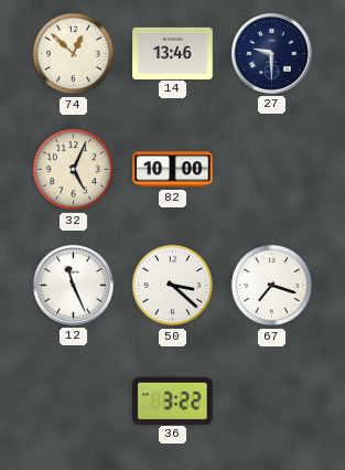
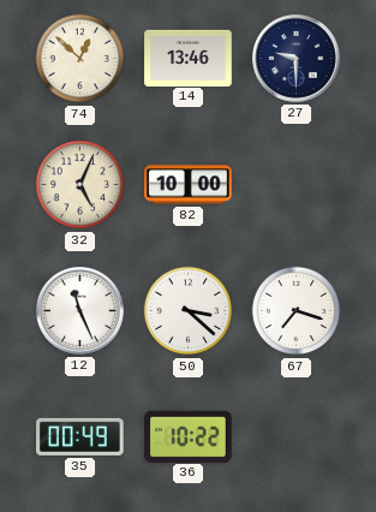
35: none -> 00:49 (80, 436)
36: 3:22 -> 10:22 (189, 436)
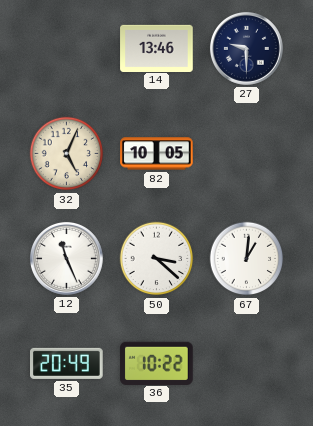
74: 12:52 -> none (80, 59)
82: 10:00 -> 10:05 (157, 154)
67: 7:18 -> 1:01 (247, 259)
35: 00:49 -> 20:49 (67, 363)
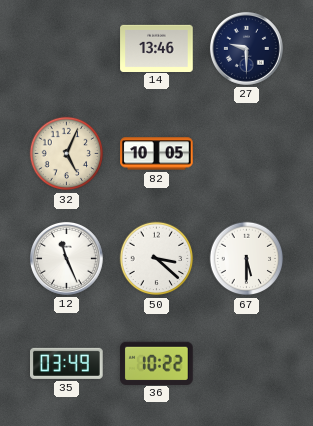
67: 1:01 -> 5:30 (247, 259)
35: 20:49 -> 03:49 (67, 363)
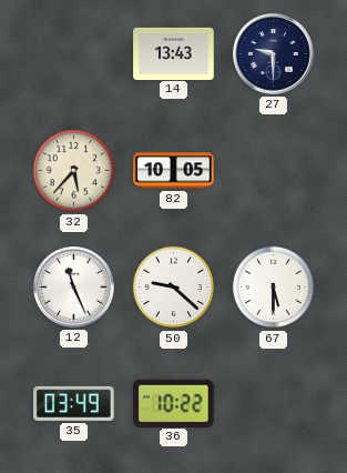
14: 13:46 -> 13:43 (174, 53)
32: 5:04 -> 5:37 (74, 171)
50: 3:22 -> 9:22 (174, 288)
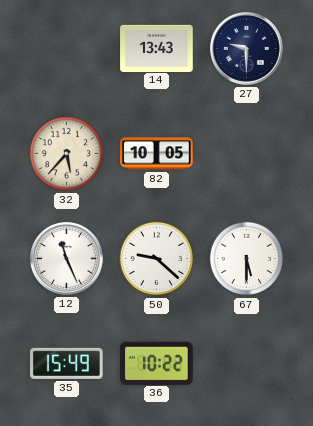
35: 03:49 -> 15:49 (67, 363)
